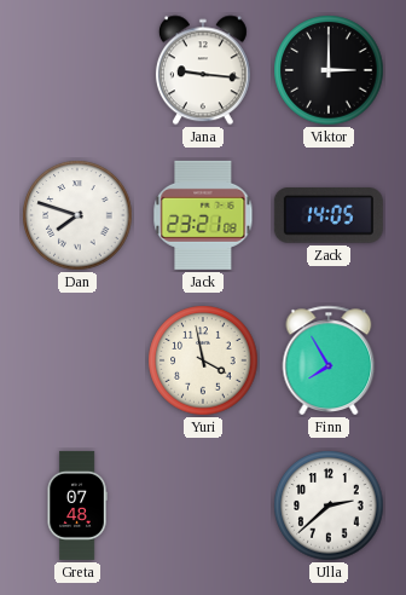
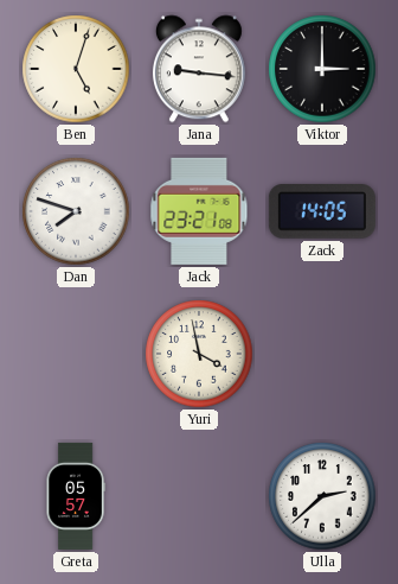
Ben: none -> 5:03 (76, 69)
Finn: 7:55 -> none (329, 360)
Greta: 07:48 -> 05:57 (76, 496)
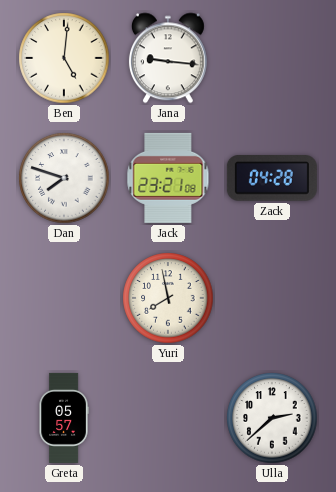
Ben: 5:03 -> 5:01 (64, 58)
Viktor: 3:00 -> none (322, 69)
Zack: 14:05 -> 04:28 (272, 179)
Yuri: 3:58 -> 7:58 (168, 298)
